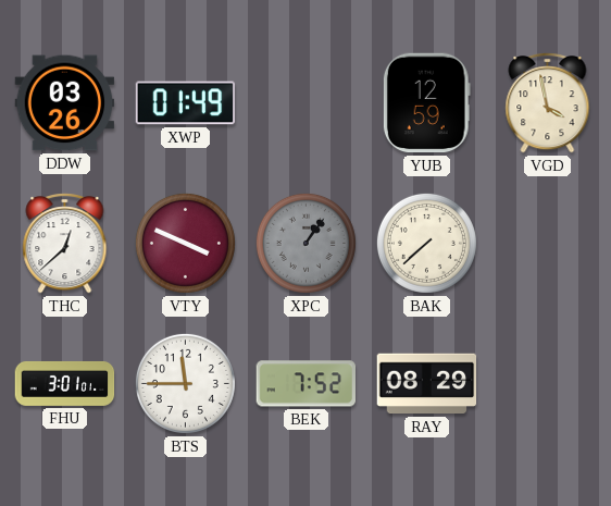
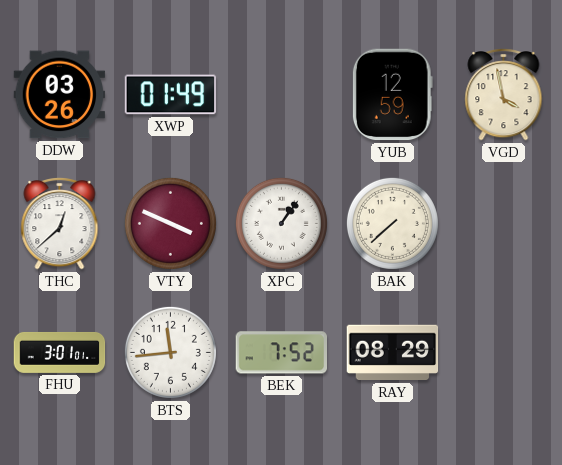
XPC dial: grey -> white (281, 223)
BTS: 11:45 -> 11:44 (170, 352)
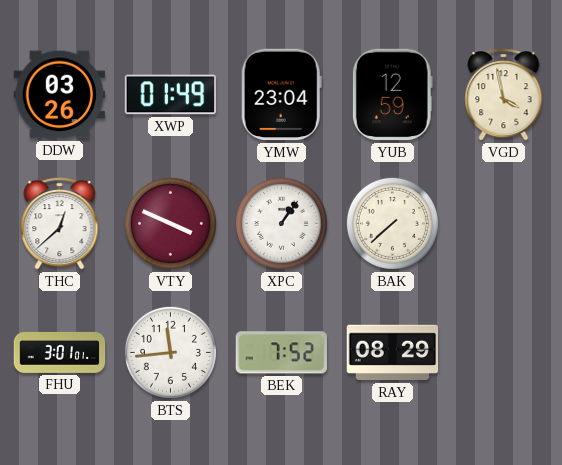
YMW: none -> 23:04 (281, 95)
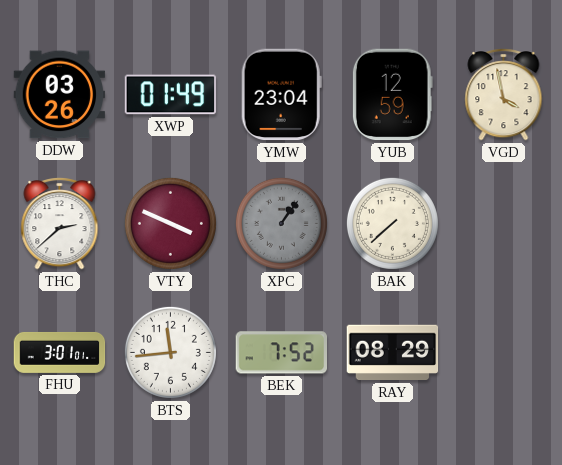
THC: 12:38 -> 2:38 (60, 224)
XPC dial: white -> grey (281, 223)
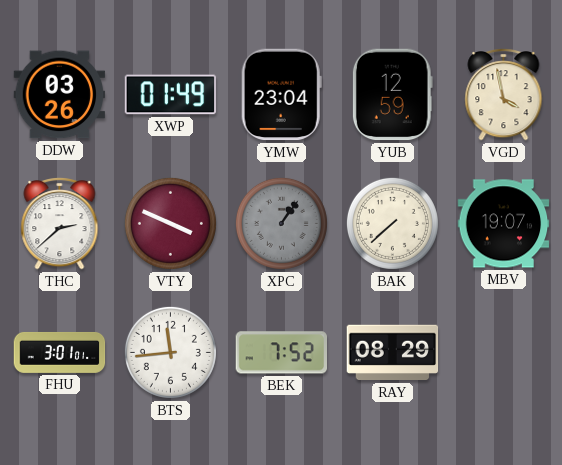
MBV: none -> 19:07 (504, 224)
